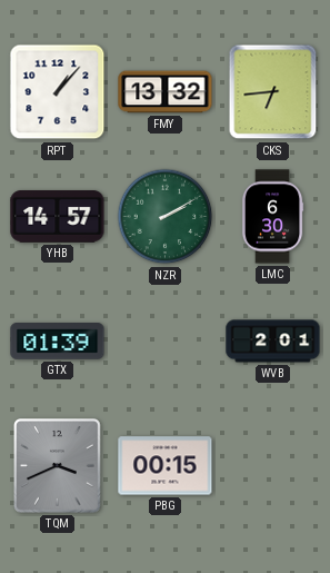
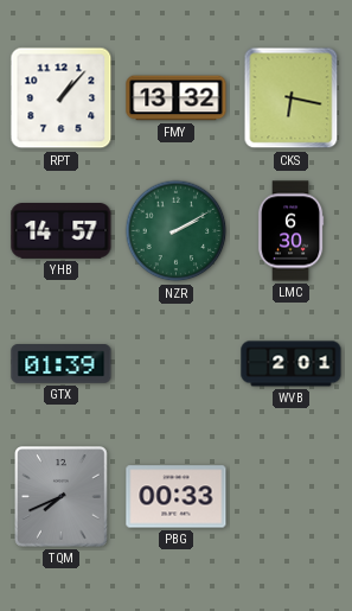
CKS: 6:44 -> 6:17 (292, 98)
TQM: 3:41 -> 7:41 (62, 497)
PBG: 00:15 -> 00:33 (177, 497)
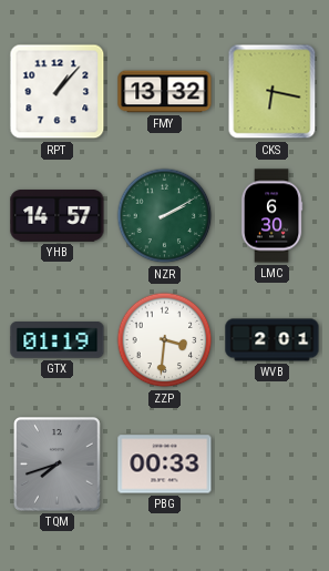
GTX: 01:39 -> 01:19 (58, 340)
ZZP: none -> 3:31 (165, 340)
TQM: 7:41 -> 7:42 (58, 465)
